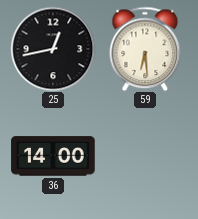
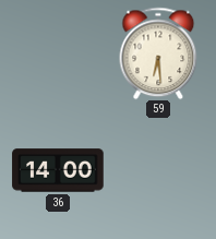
25: 12:43 -> none (53, 49)
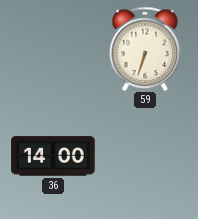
59: 6:29 -> 6:33 (145, 49)
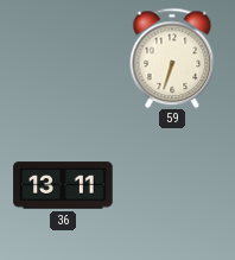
36: 14:00 -> 13:11 (63, 185)
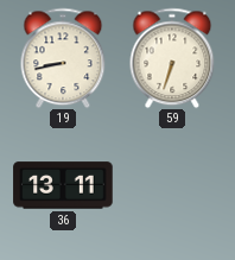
19: none -> 8:43 (63, 58)
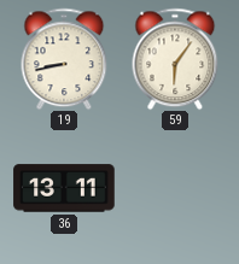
59: 6:33 -> 6:06 (175, 59)
